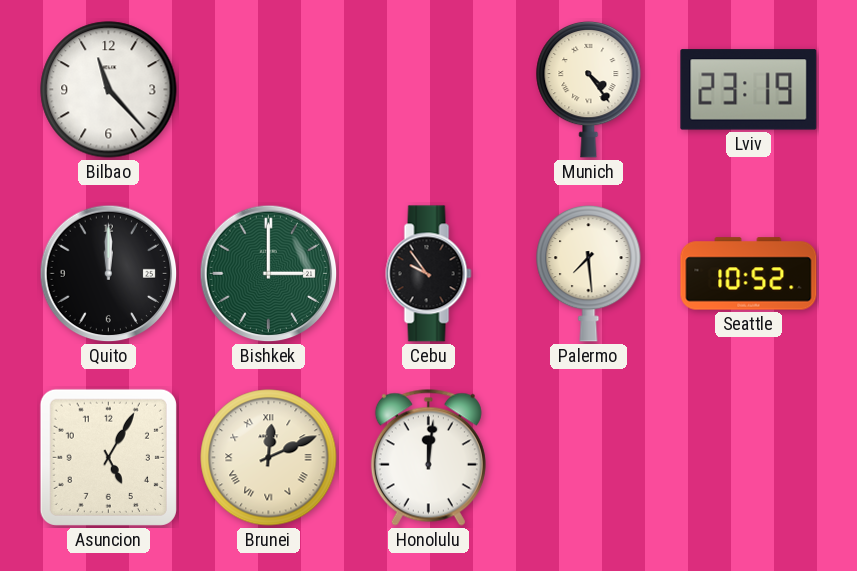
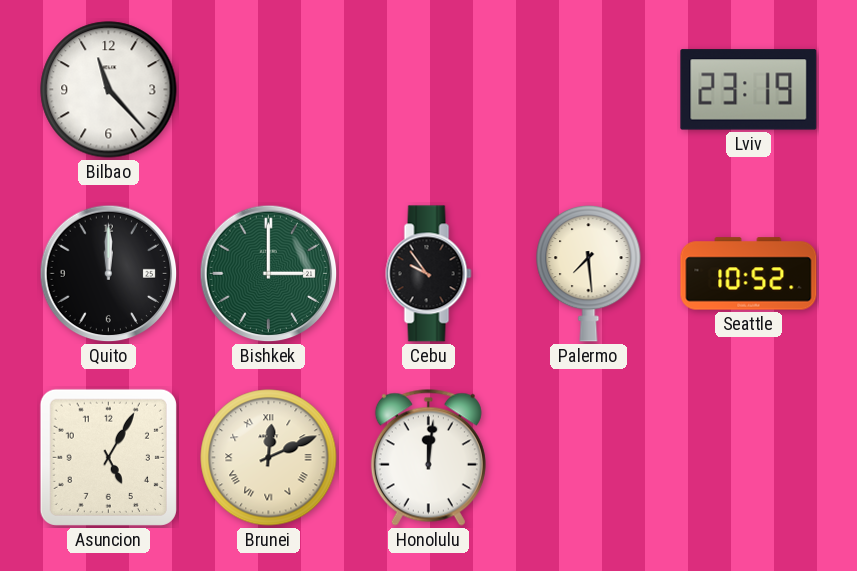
Munich: 4:24 -> none (589, 89)
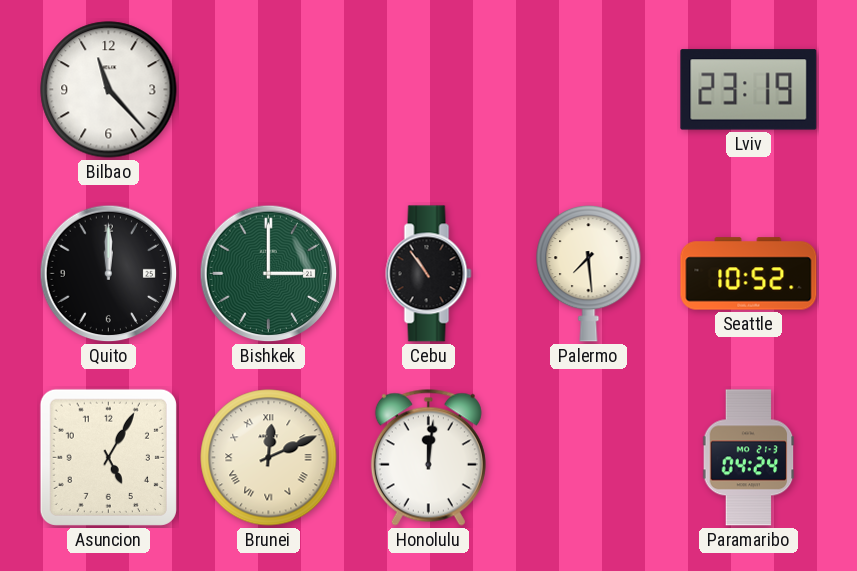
Cebu: 9:54 -> 10:54 (429, 274)
Paramaribo: none -> 04:24 (749, 458)
